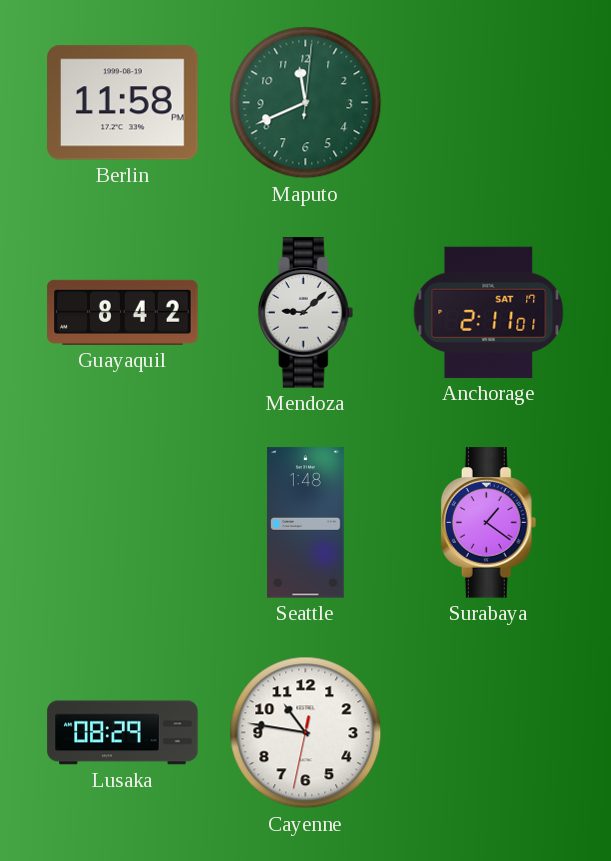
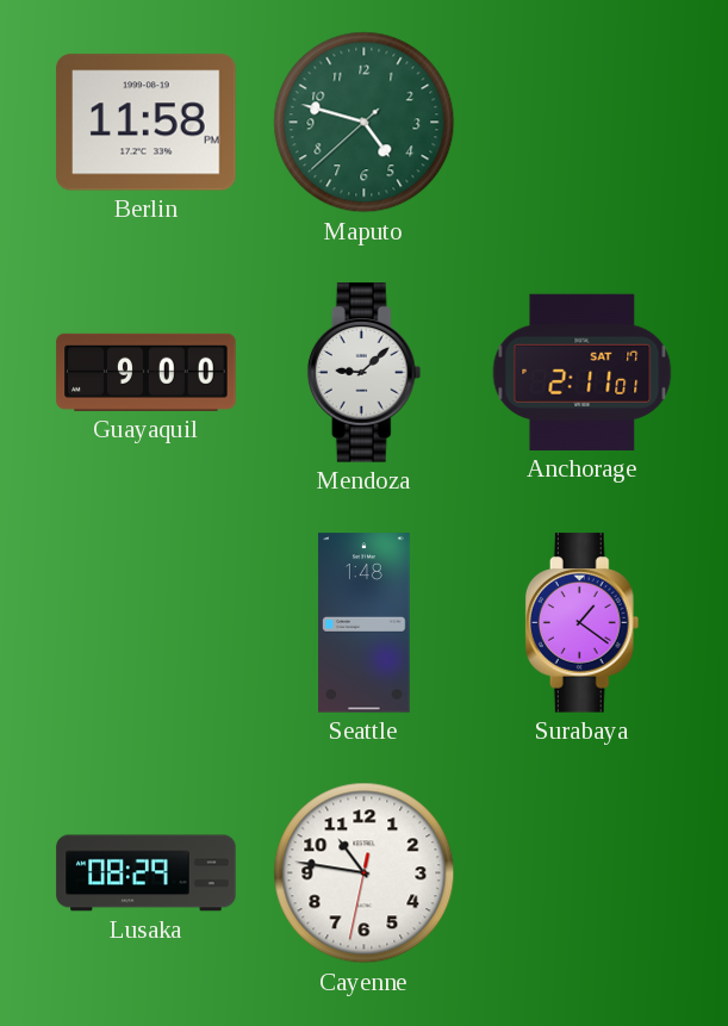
Maputo: 11:41 -> 4:47 (365, 123)
Guayaquil: 8:42 -> 9:00 (147, 372)
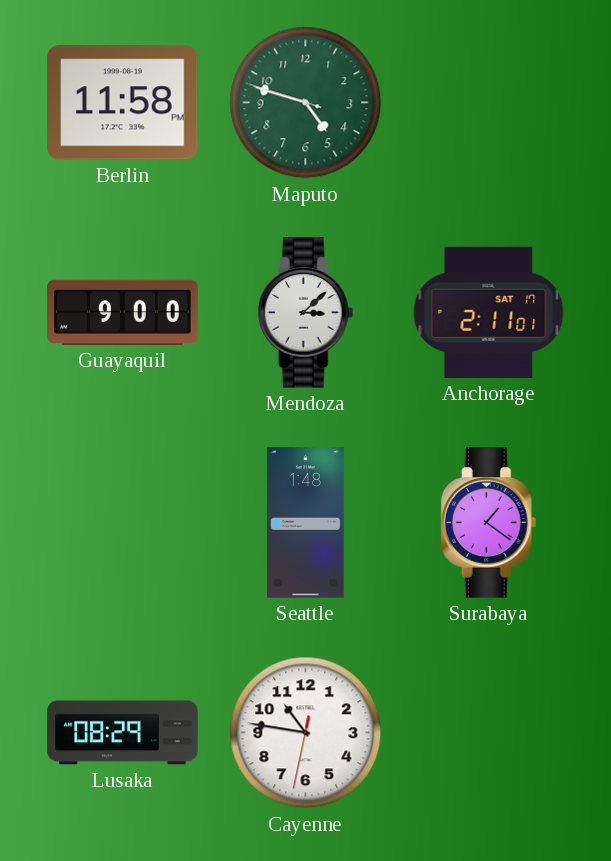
Maputo: 4:47:38 -> 4:47:48 (306, 103)
Mendoza: 9:08 -> 3:08 (306, 313)
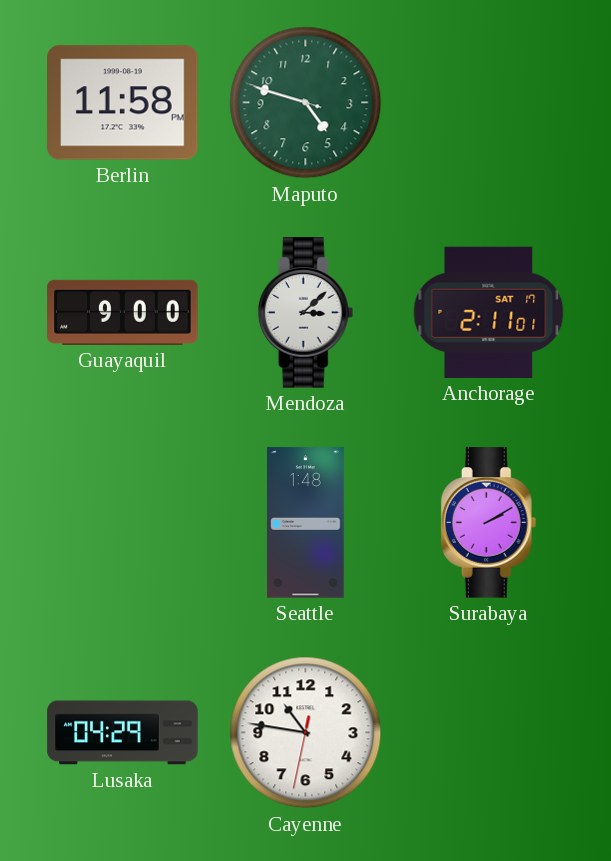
Surabaya: 1:21 -> 2:10 (489, 523)
Lusaka: 08:29 -> 04:29 (123, 733)
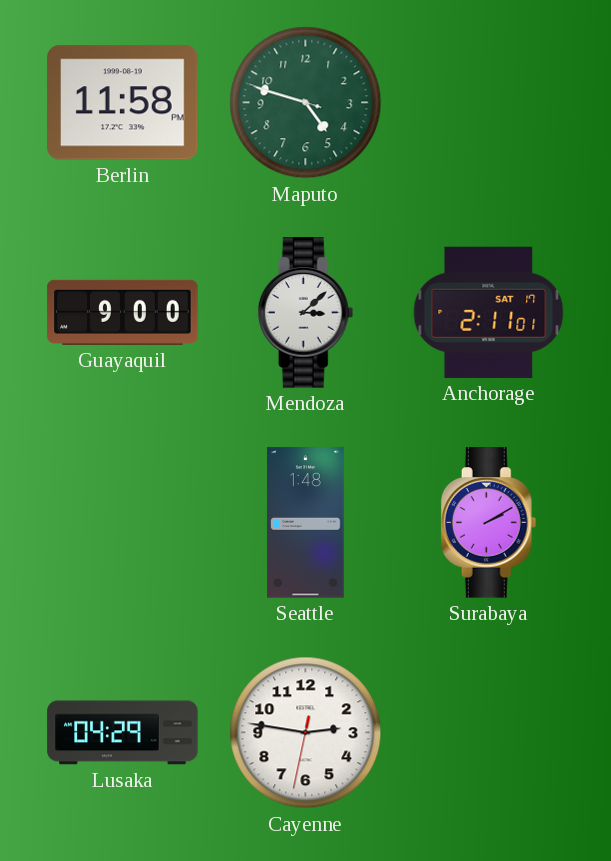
Cayenne: 10:46 -> 2:46 (306, 733)
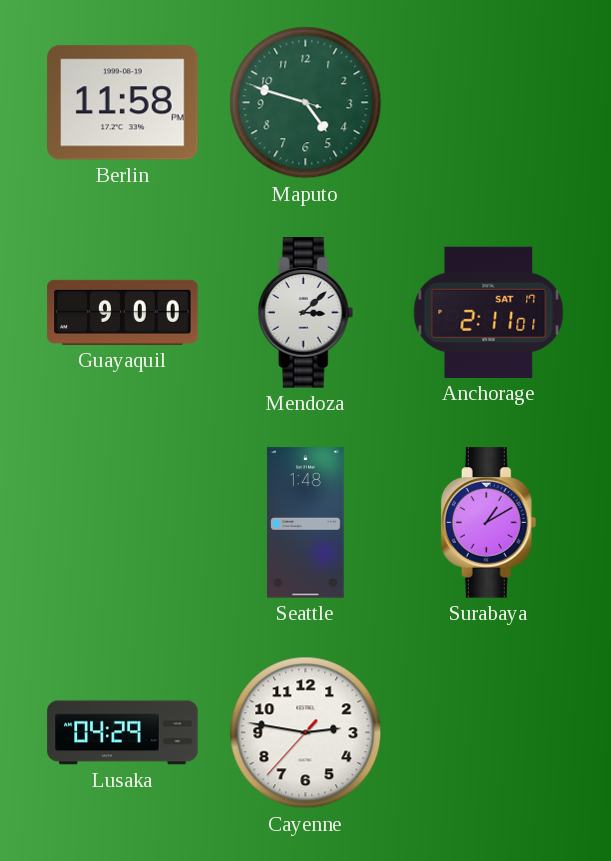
Surabaya: 2:10 -> 1:10 (489, 523)
Cayenne: 2:46:32 -> 2:46:37 (306, 733)
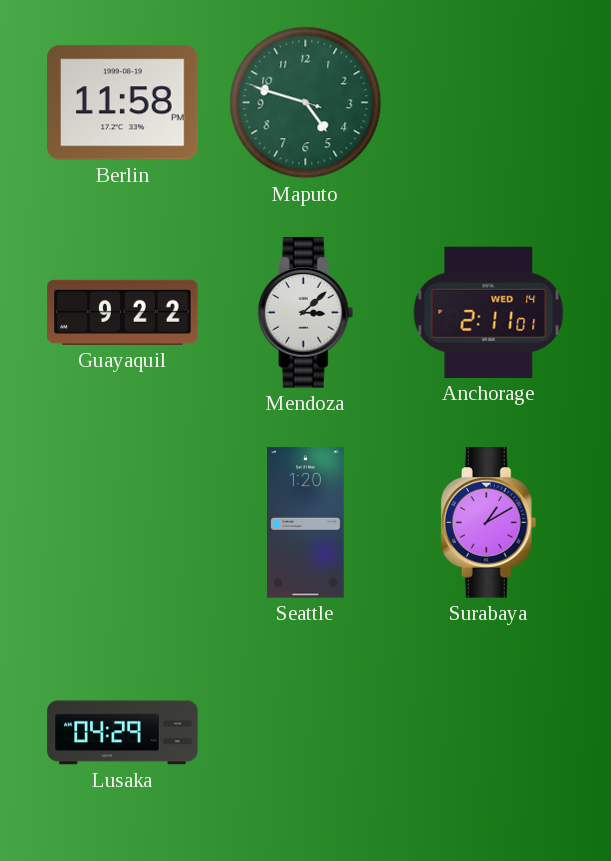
Guayaquil: 9:00 -> 9:22 (123, 312)
Anchorage date: SAT 17 -> WED 14 (489, 312)
Seattle: 1:48 -> 1:20 (306, 523)
Cayenne: 2:46 -> none (306, 733)
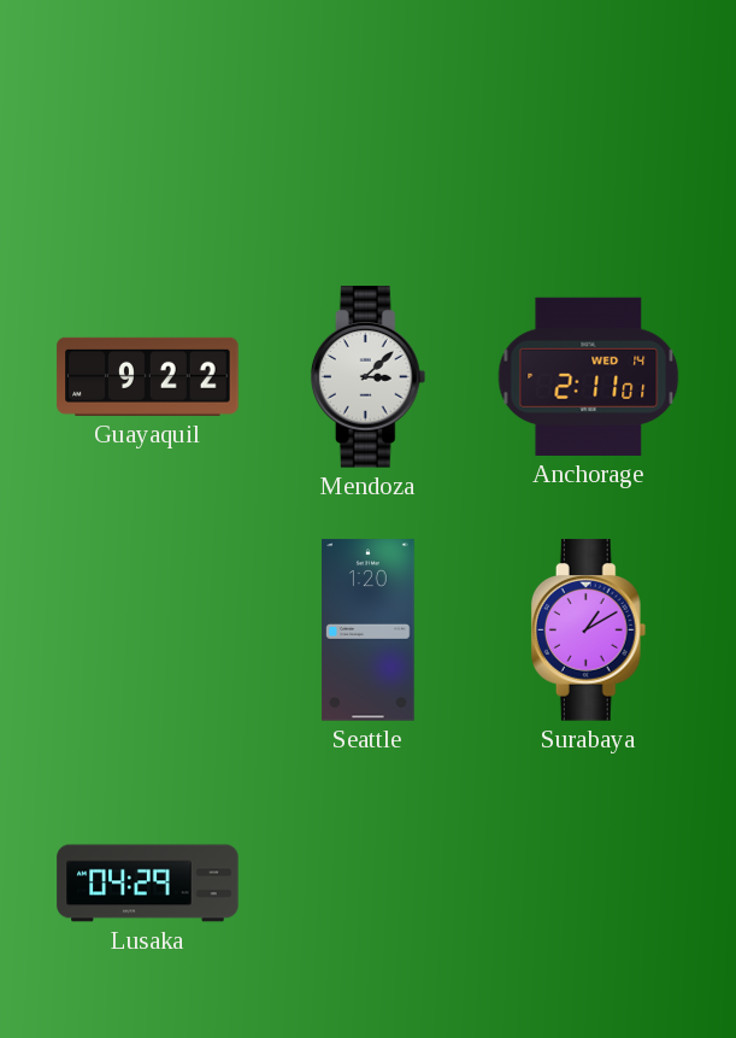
Berlin: 11:58 -> none (123, 103)
Maputo: 4:47 -> none (306, 103)
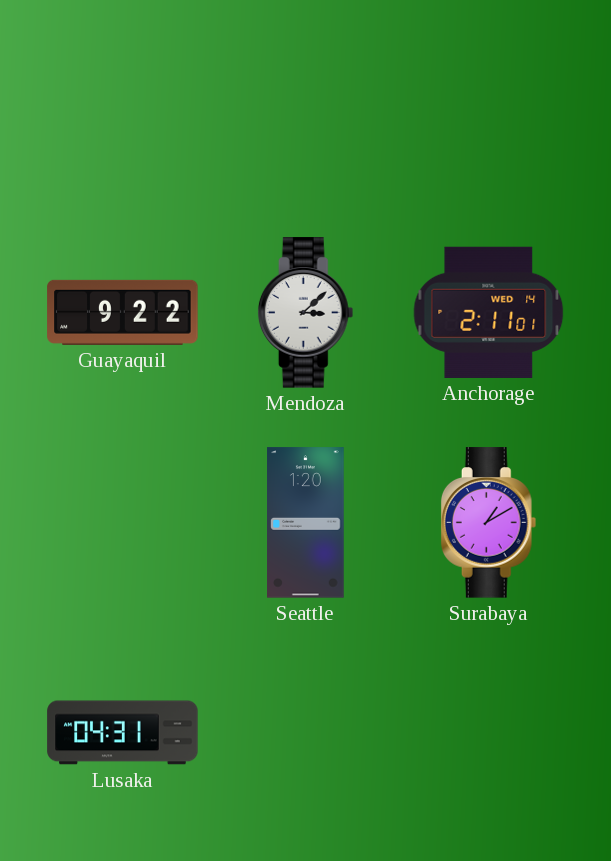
Lusaka: 04:29 -> 04:31 (123, 733)
